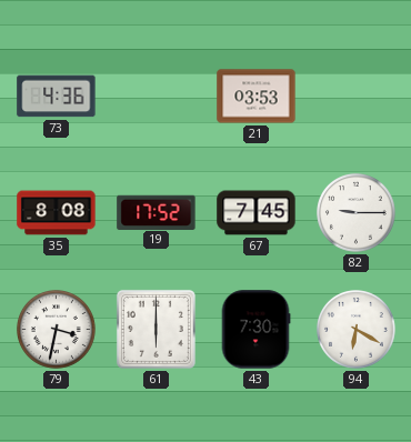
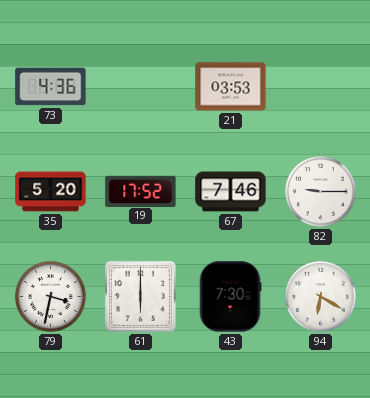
35: 8:08 -> 5:20 (51, 192)
67: 7:45 -> 7:46 (231, 192)
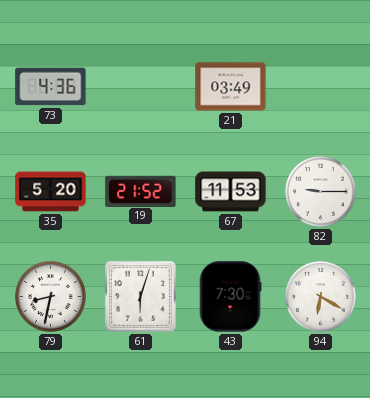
21: 03:53 -> 03:49 (231, 87)
19: 17:52 -> 21:52 (141, 191)
67: 7:46 -> 11:53 (231, 192)
79: 3:32 -> 8:32 (51, 297)
61: 6:00 -> 6:03 (140, 296)
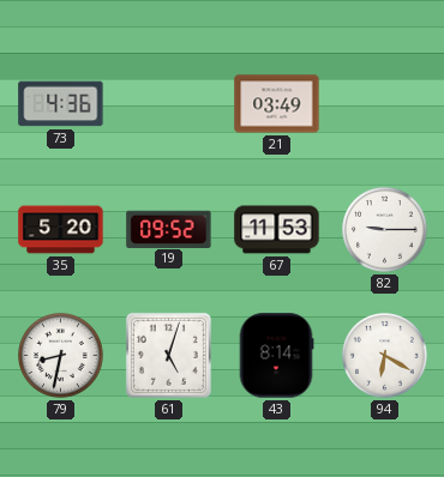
19: 21:52 -> 09:52 (169, 229)
61: 6:03 -> 5:03 (168, 355)
43: 7:30 -> 8:14 (276, 356)
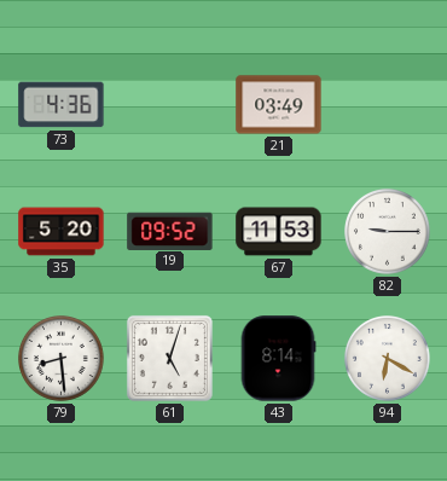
79: 8:32 -> 8:29 (62, 359)
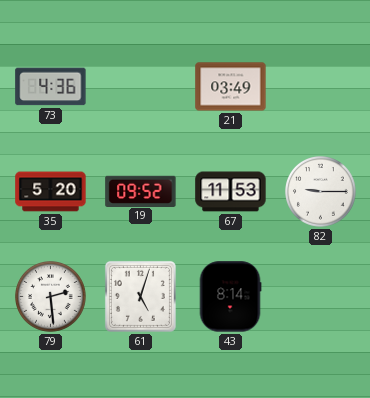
79: 8:29 -> 2:29 (51, 297)
94: 6:20 -> none (388, 359)
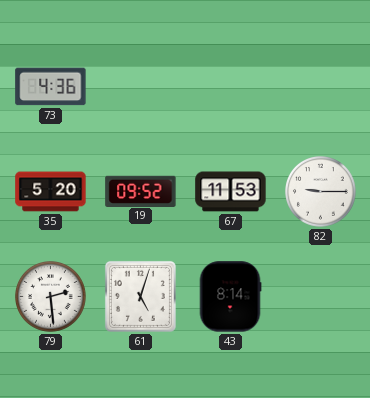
21: 03:49 -> none (231, 87)
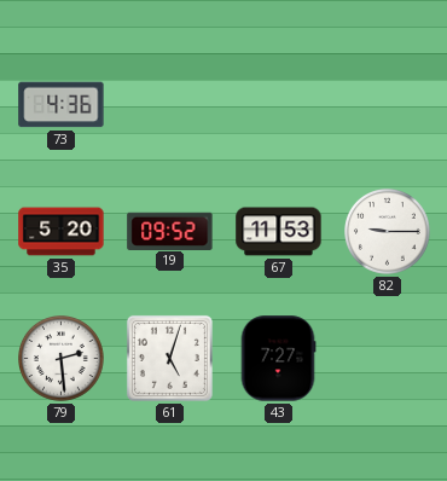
43: 8:14 -> 7:27 (278, 359)
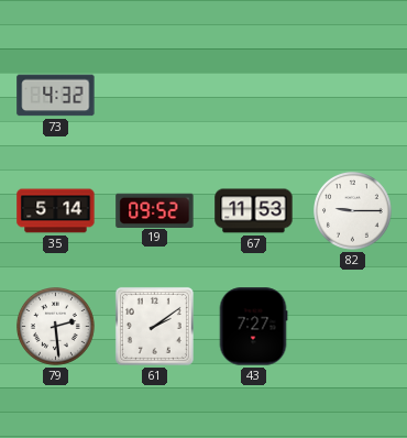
73: 4:36 -> 4:32 (56, 96)
35: 5:20 -> 5:14 (56, 211)
61: 5:03 -> 2:09 (154, 326)
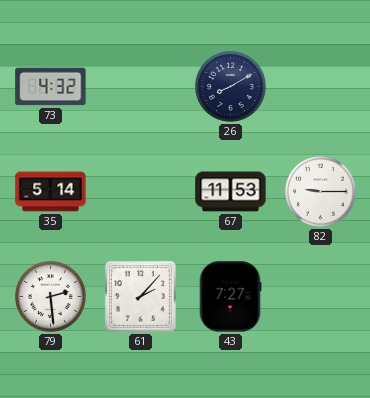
26: none -> 8:10 (231, 87)
19: 09:52 -> none (155, 210)
61: 2:09 -> 2:07 (140, 296)
